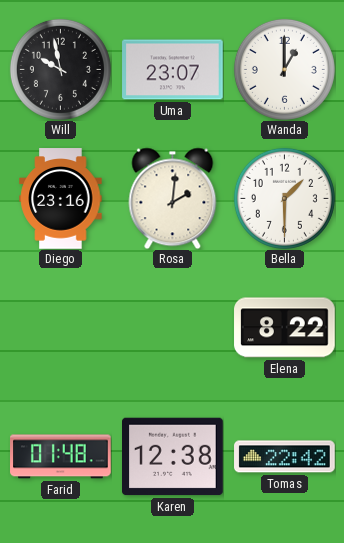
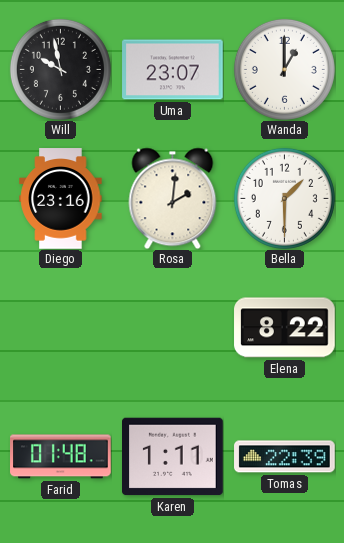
Karen: 12:38 -> 1:11 (173, 457)
Tomas: 22:42 -> 22:39 (285, 457)
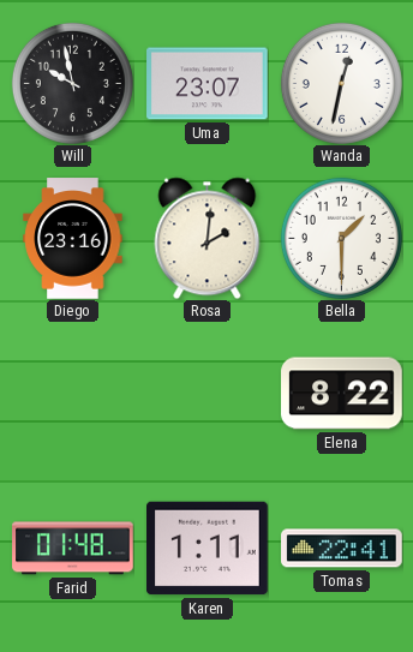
Wanda: 1:00 -> 12:32 (341, 83)
Tomas: 22:39 -> 22:41 (342, 549)
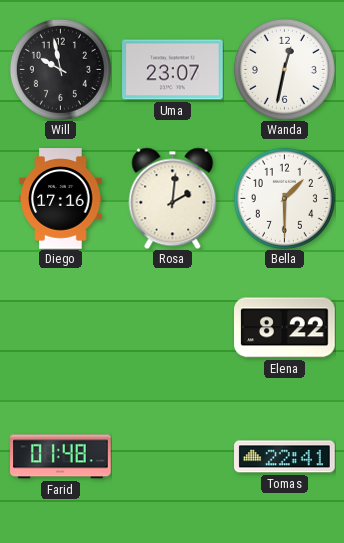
Diego: 23:16 -> 17:16 (61, 199)
Karen: 1:11 -> none (208, 549)
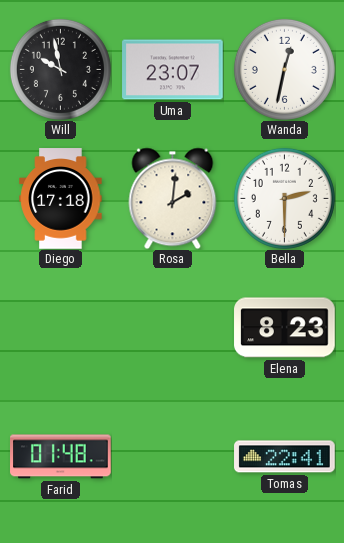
Diego: 17:16 -> 17:18 (61, 199)
Bella: 1:30 -> 2:30 (284, 198)
Elena: 8:22 -> 8:23 (285, 328)
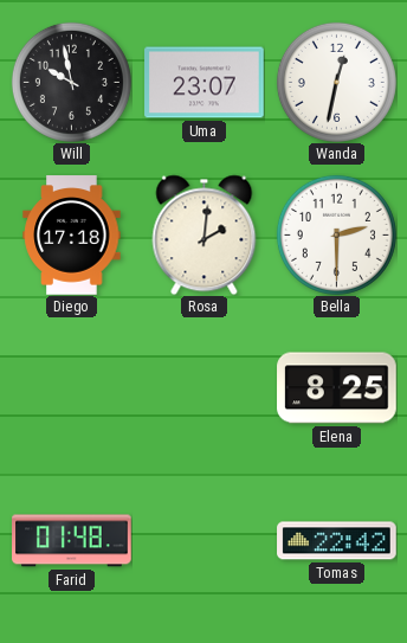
Elena: 8:23 -> 8:25 (337, 388)
Tomas: 22:41 -> 22:42 (337, 541)
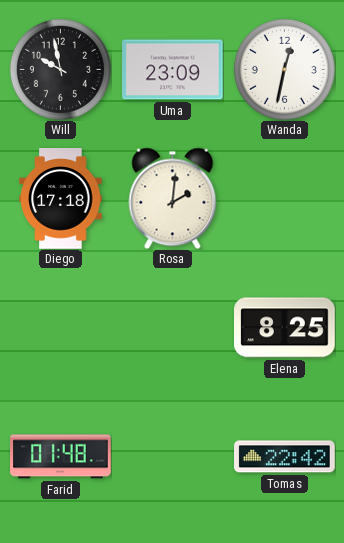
Uma: 23:07 -> 23:09 (173, 70)
Bella: 2:30 -> none (336, 234)
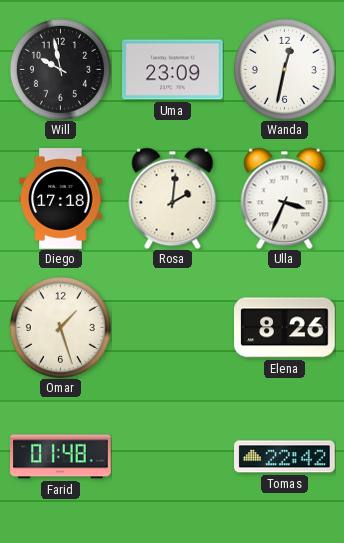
Ulla: none -> 3:34 (285, 198)
Omar: none -> 1:27 (60, 327)
Elena: 8:25 -> 8:26 (285, 328)
